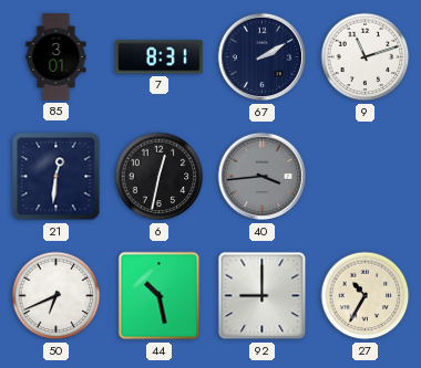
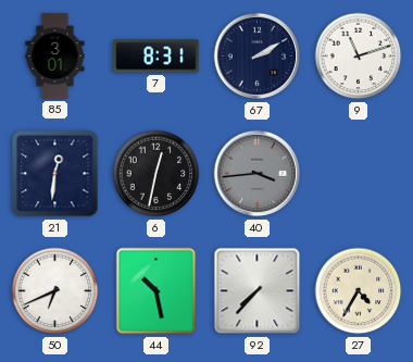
92: 9:00 -> 7:37 (258, 291)
27: 10:35 -> 4:35 (359, 291)
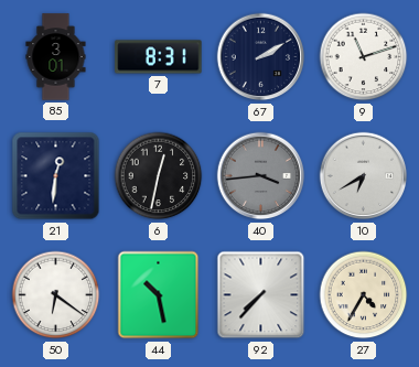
10: none -> 6:40 (364, 176)
50: 6:41 -> 6:21 (56, 295)
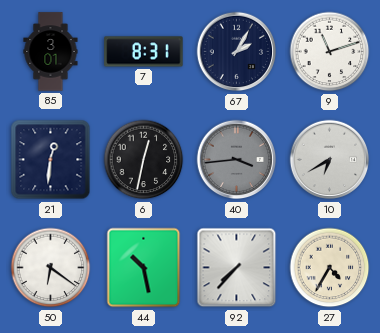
67: 2:10 -> 2:05 (237, 52)
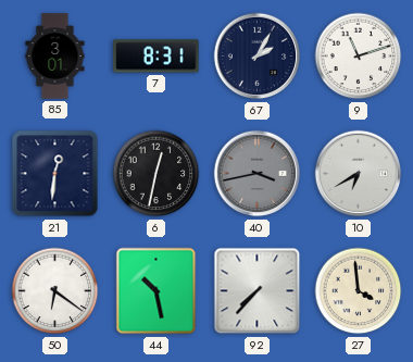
40: 3:44 -> 3:43 (258, 174)
27: 4:35 -> 3:59 (359, 291)
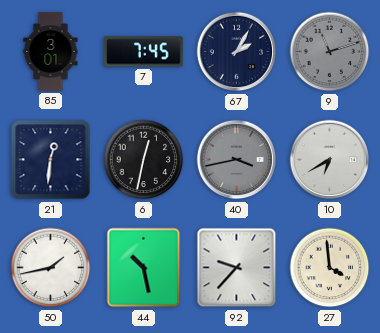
7: 8:31 -> 7:45 (144, 52)
9 dial: white -> grey (330, 52)
50: 6:21 -> 1:43 (51, 268)
92: 7:37 -> 9:37 (237, 268)
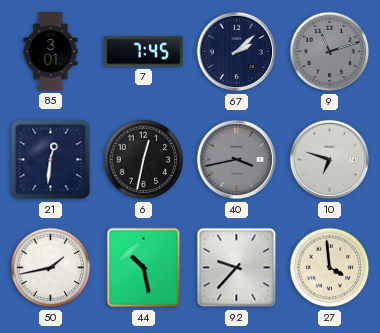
67: 2:05 -> 2:08 (237, 52)
10: 6:40 -> 6:48 (330, 160)
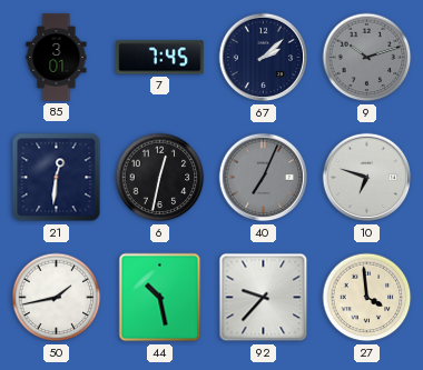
9: 11:12 -> 10:12 (367, 58)
40: 3:43 -> 7:04 (264, 178)
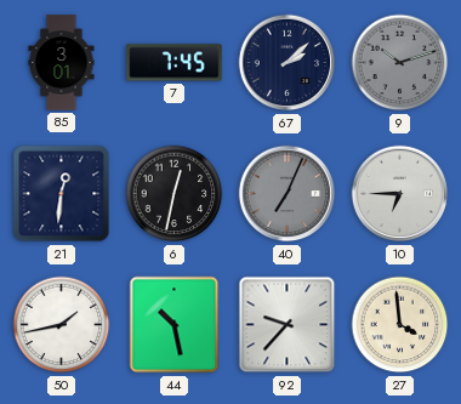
10: 6:48 -> 6:45 (400, 194)
